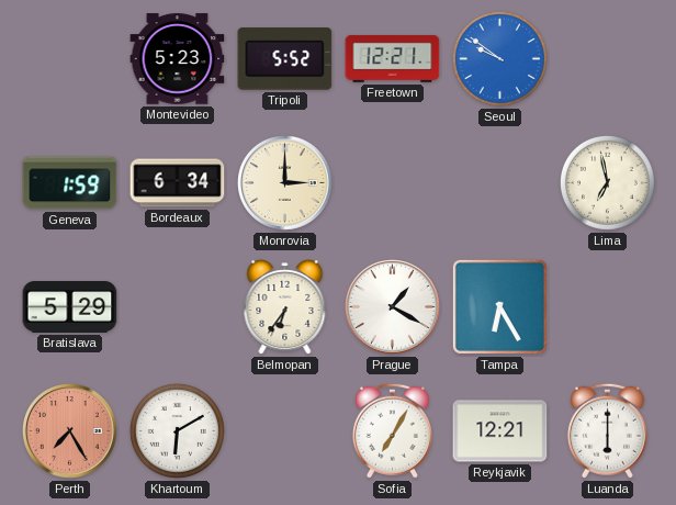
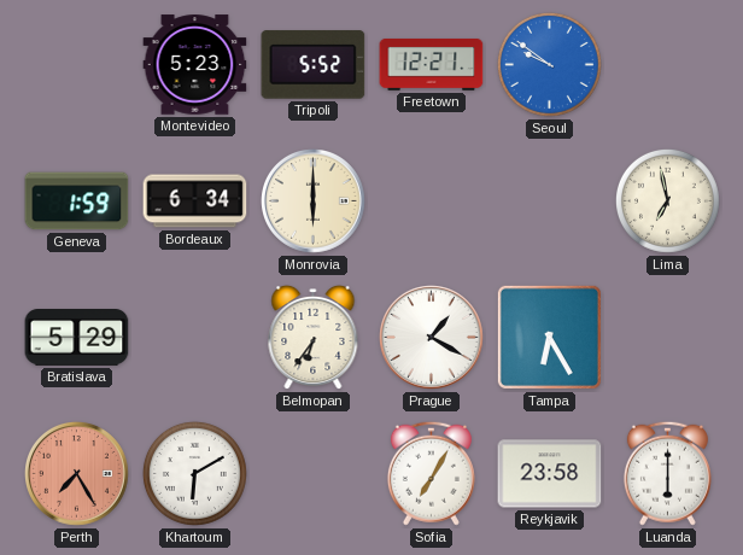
Monrovia: 3:00 -> 6:00 (314, 201)
Reykjavik: 12:21 -> 23:58 (550, 474)
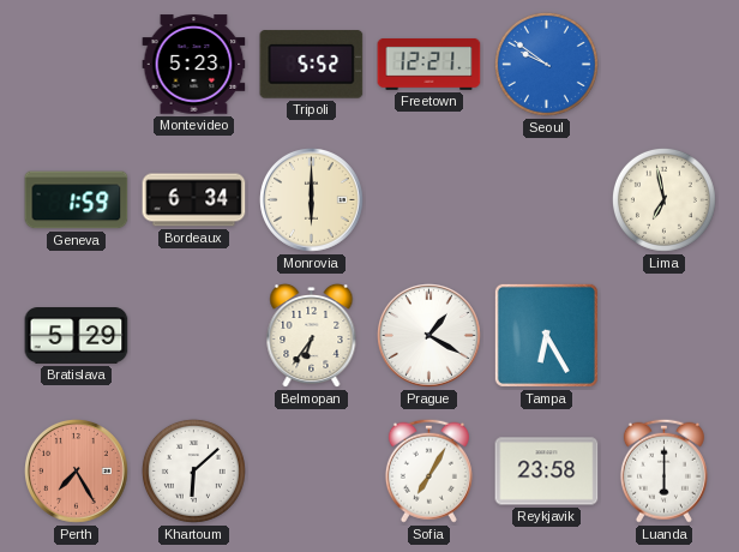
Khartoum: 6:10 -> 6:08 (193, 470)
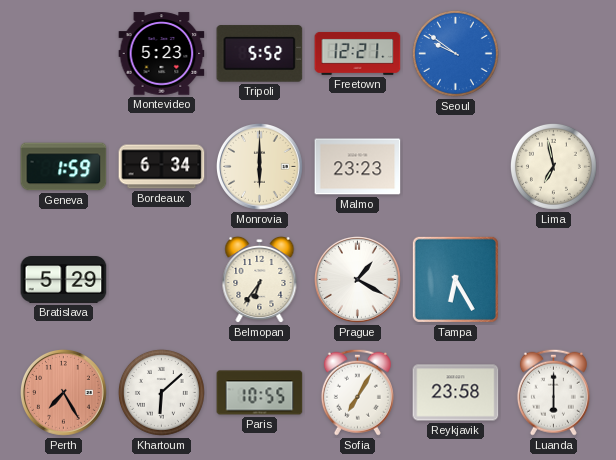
Malmo: none -> 23:23 (358, 167)
Paris: none -> 10:55 (260, 393)
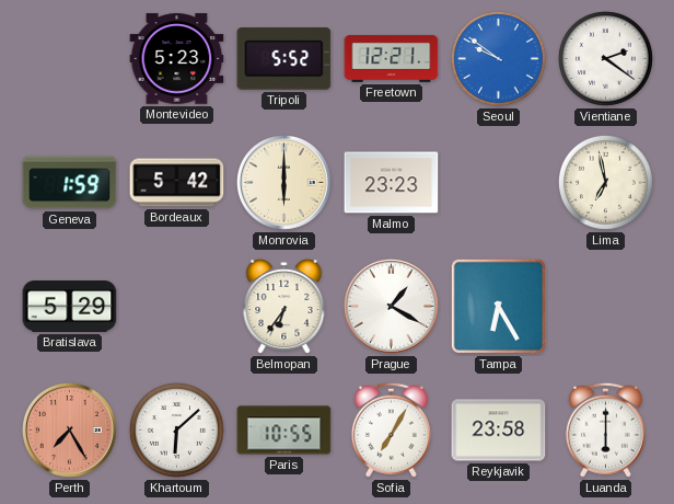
Vientiane: none -> 2:21 (605, 58)
Bordeaux: 6:34 -> 5:42 (177, 183)
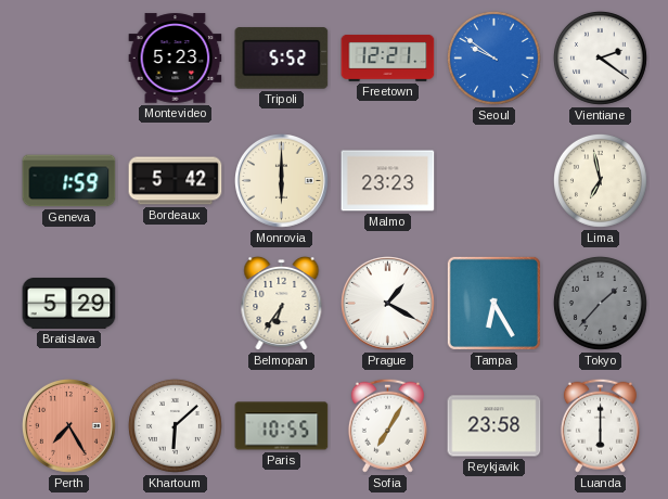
Tokyo: none -> 1:37 (600, 303)
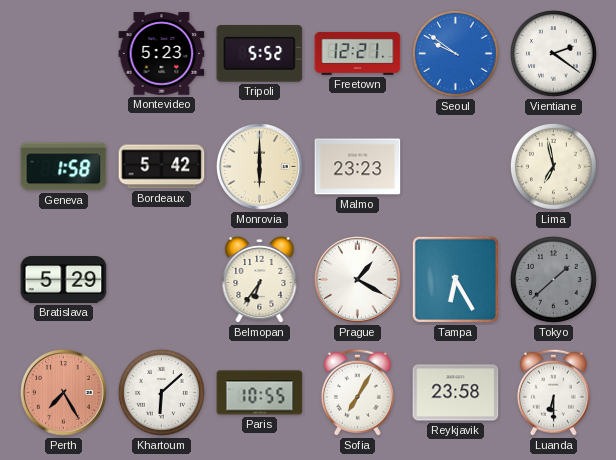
Geneva: 1:59 -> 1:58 (64, 167)
Tokyo: 1:37 -> 1:38 (553, 279)
Luanda: 6:00 -> 6:30 (553, 392)
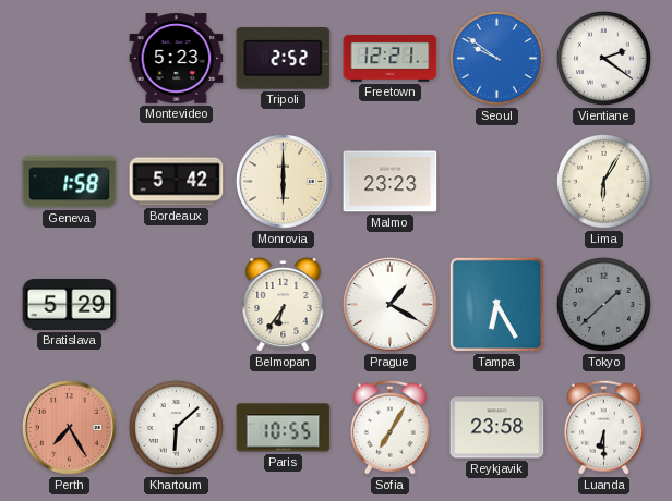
Tripoli: 5:52 -> 2:52 (284, 59)
Lima: 6:58 -> 6:05 (603, 181)
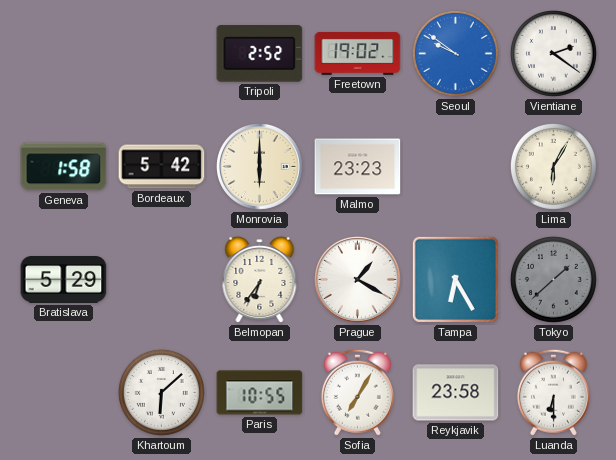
Montevideo: 5:23 -> none (177, 59)
Freetown: 12:21 -> 19:02 (358, 53)
Perth: 7:25 -> none (70, 428)
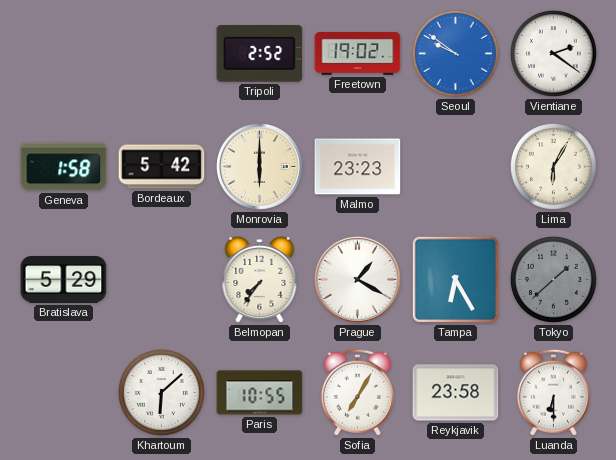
Belmopan: 6:36 -> 7:36 (260, 280)
